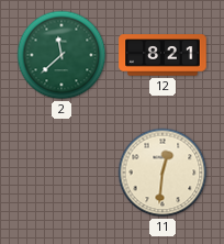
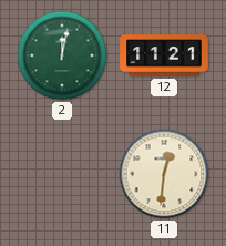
2: 11:38 -> 12:02 (62, 55)
12: 8:21 -> 11:21 (164, 55)
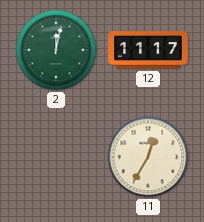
12: 11:21 -> 11:17 (148, 50)
11: 12:31 -> 12:35 (148, 157)
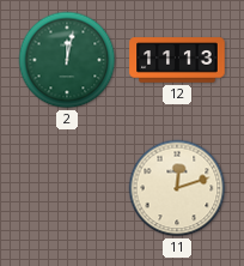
12: 11:17 -> 11:13 (177, 60)
11: 12:35 -> 12:12 (177, 188)
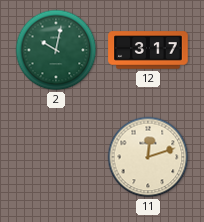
2: 12:02 -> 10:02 (56, 50)
12: 11:13 -> 3:17 (148, 50)
